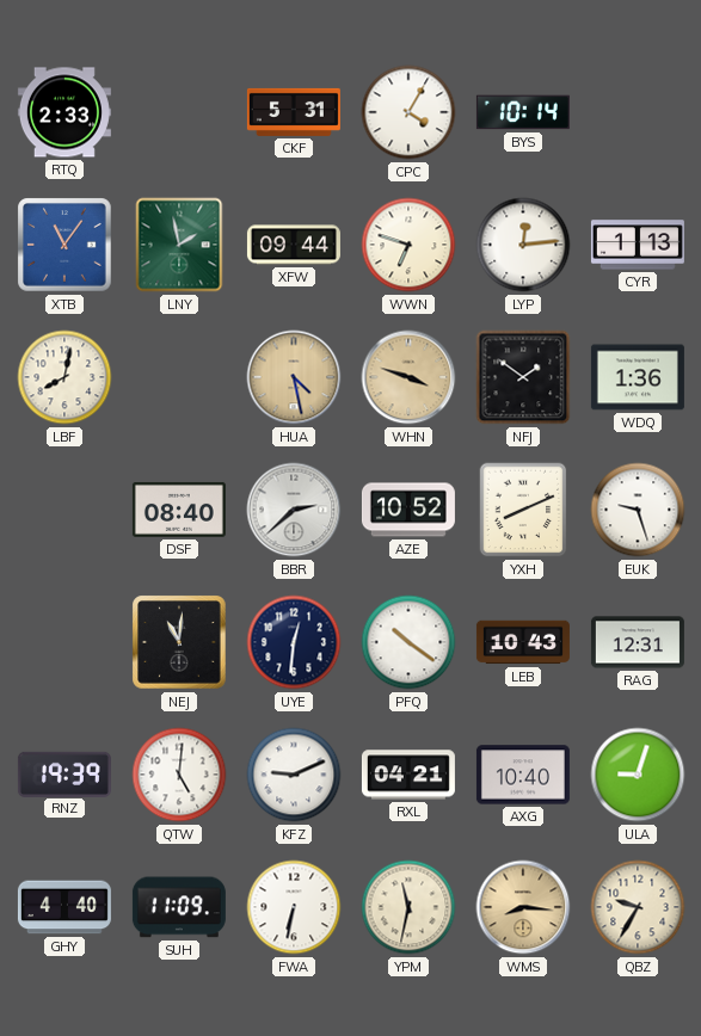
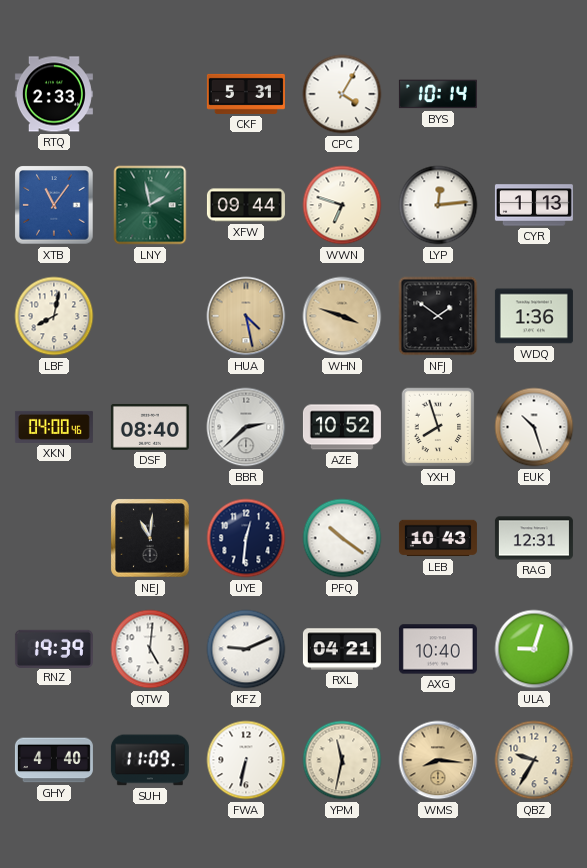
XKN: none -> 04:00 (54, 427)
YXH: 8:11 -> 7:57 (438, 427)
EUK: 9:27 -> 10:27 (534, 427)
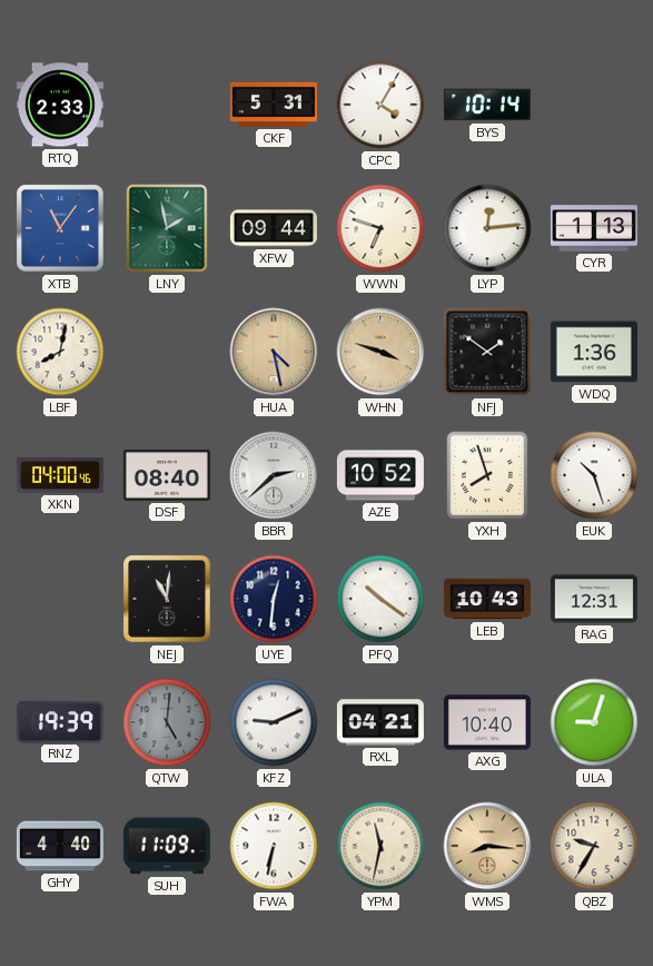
QTW dial: white -> grey (167, 722)
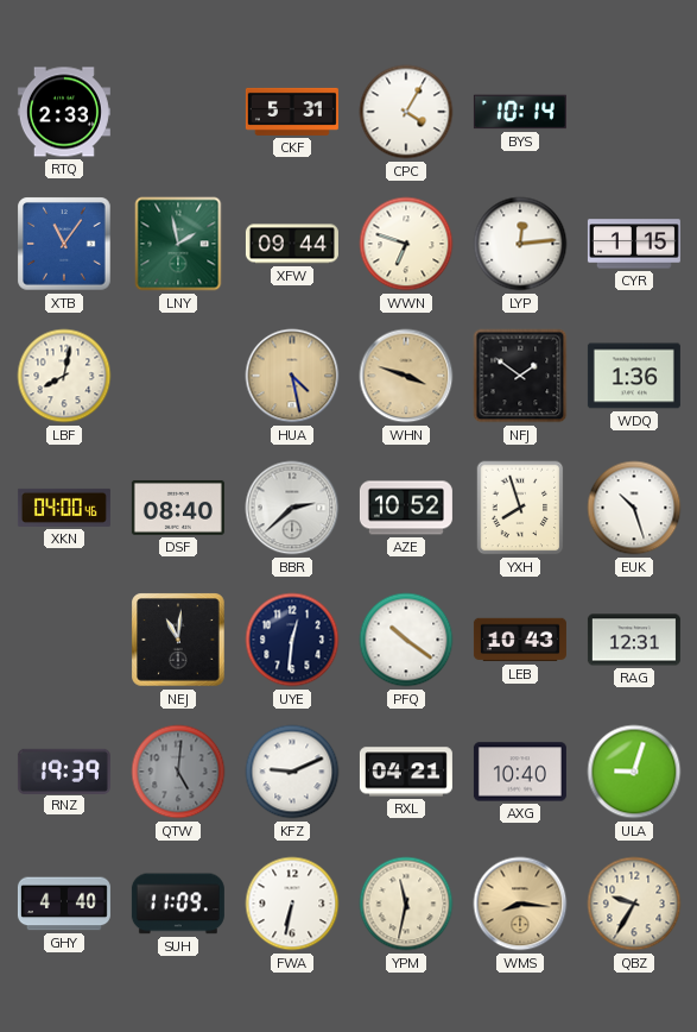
CYR: 1:13 -> 1:15 (634, 244)
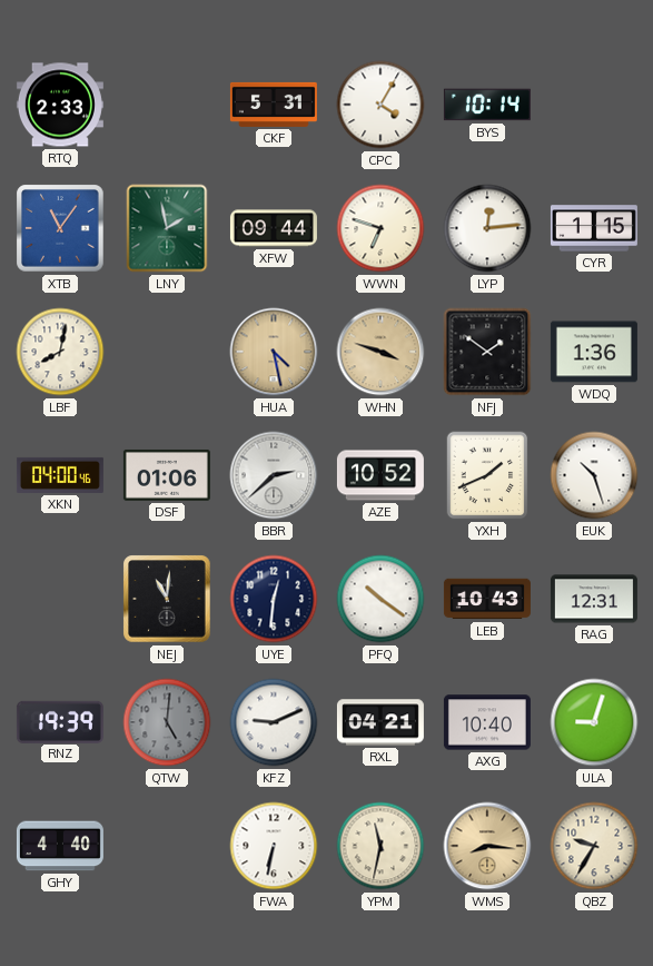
DSF: 08:40 -> 01:06 (167, 475)
YXH: 7:57 -> 1:41 (487, 475)
SUH: 11:09 -> none (178, 904)
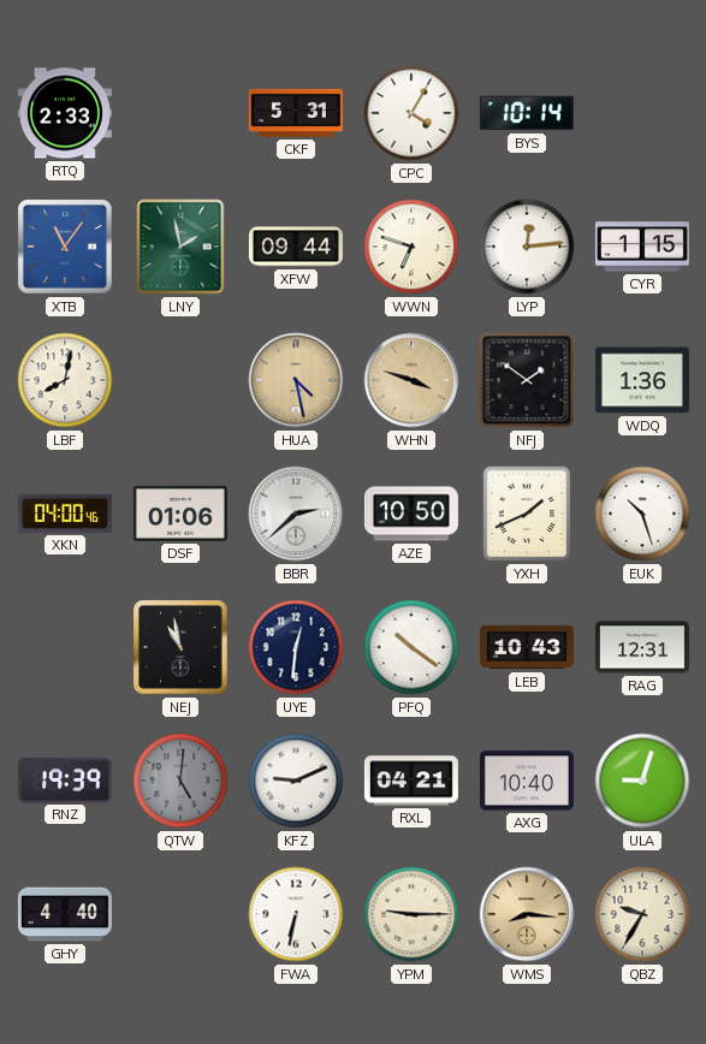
AZE: 10:52 -> 10:50 (411, 514)
NEJ: 11:01 -> 10:58 (180, 647)
YPM: 11:32 -> 9:15 (411, 914)
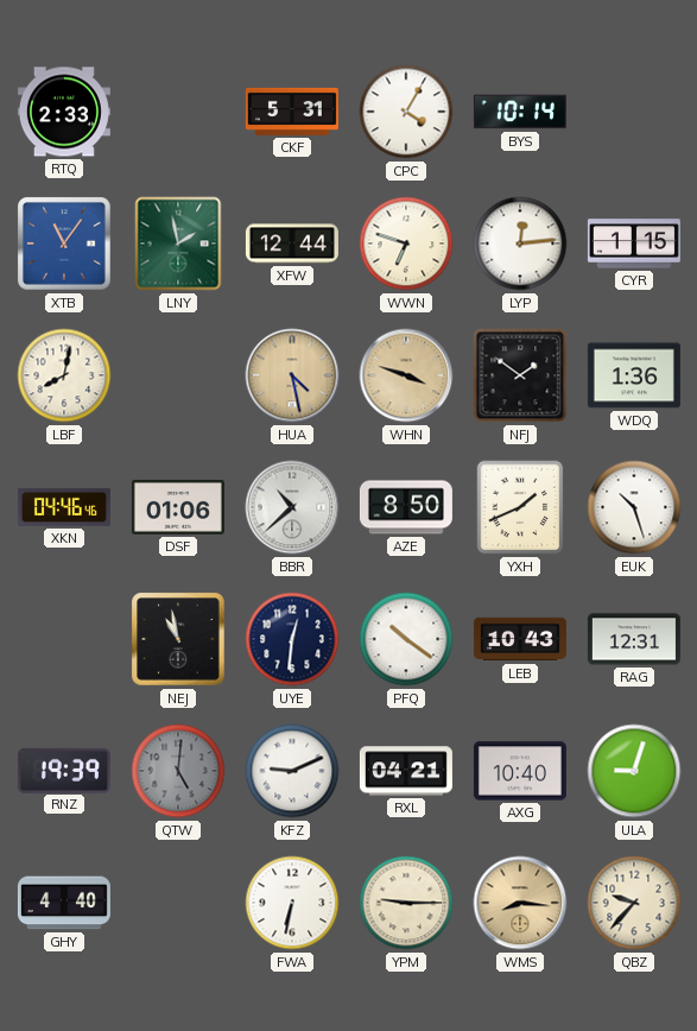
XFW: 09:44 -> 12:44 (292, 243)
XKN: 04:00 -> 04:46 (64, 507)
BBR: 2:38 -> 10:38 (292, 507)
AZE: 10:50 -> 8:50 (406, 507)
QBZ: 9:35 -> 9:37 (634, 903)
